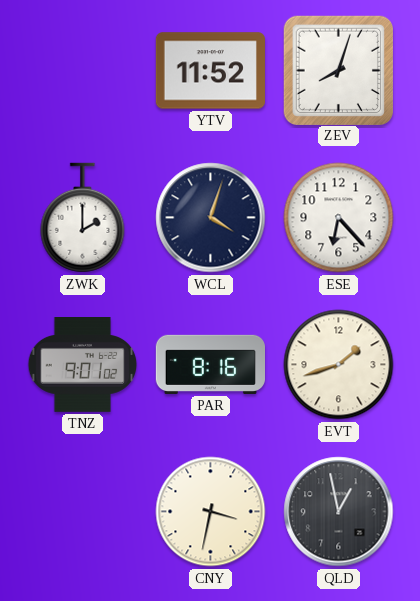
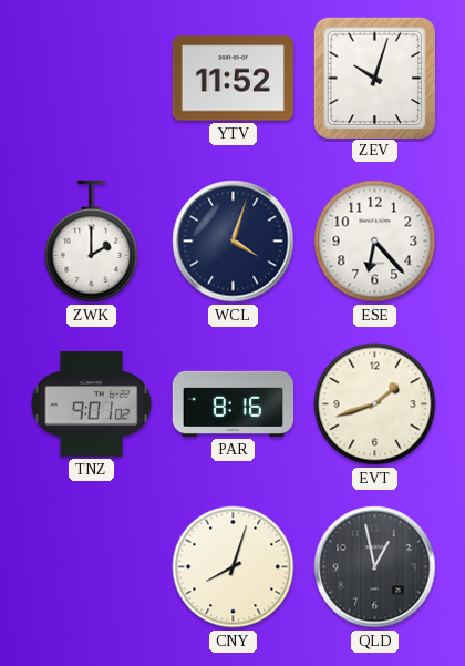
ZEV: 8:03 -> 10:03 (374, 78)
CNY: 3:32 -> 8:03 (234, 567)
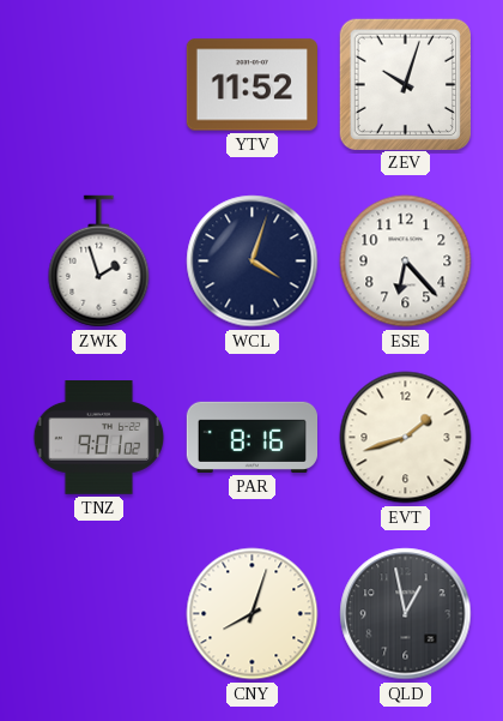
ZWK: 2:00 -> 1:57 (99, 262)
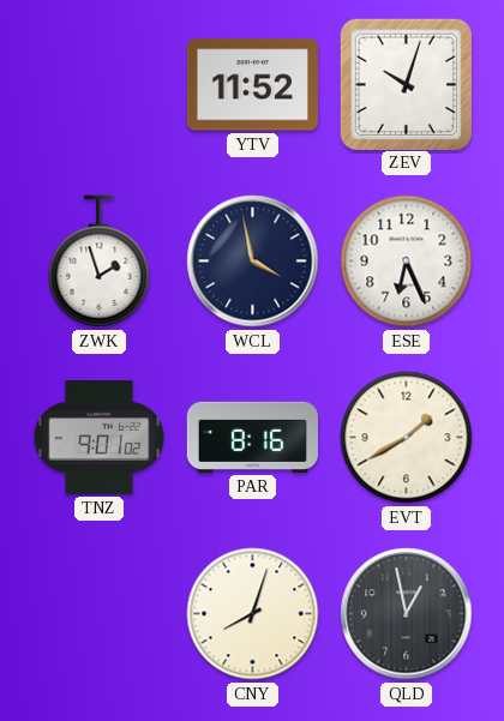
WCL: 4:03 -> 3:58 (253, 262)
ESE: 6:23 -> 6:26 (407, 262)
EVT: 1:42 -> 1:40 (407, 438)
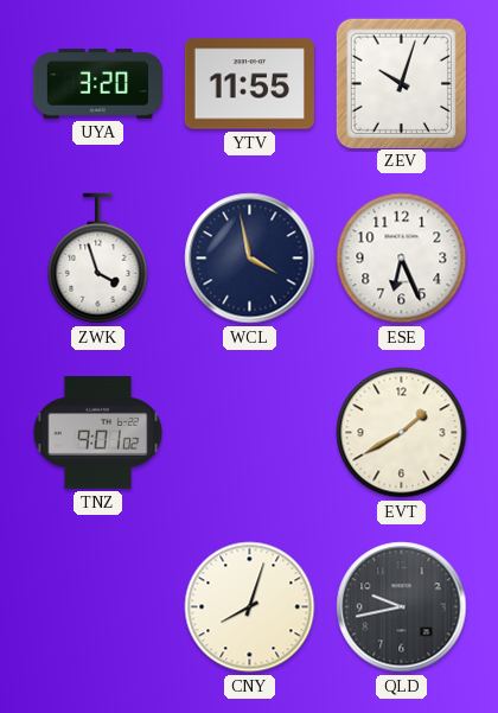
UYA: none -> 3:20 (97, 84)
YTV: 11:52 -> 11:55 (249, 84)
ZWK: 1:57 -> 3:57 (98, 259)
PAR: 8:16 -> none (252, 437)
QLD: 12:58 -> 9:43 (402, 607)
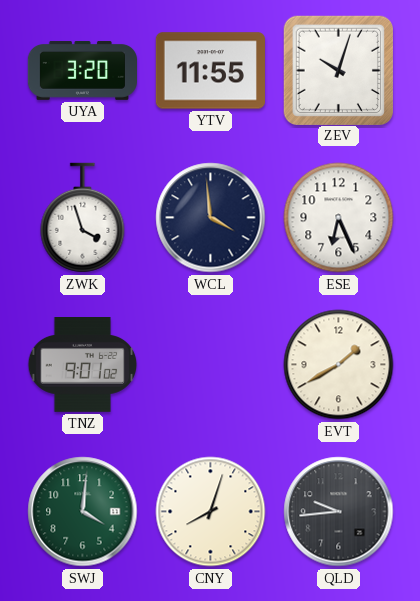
WCL: 3:58 -> 3:59 (211, 218)
SWJ: none -> 4:01 (83, 512)
QLD: 9:43 -> 9:44 (339, 512)
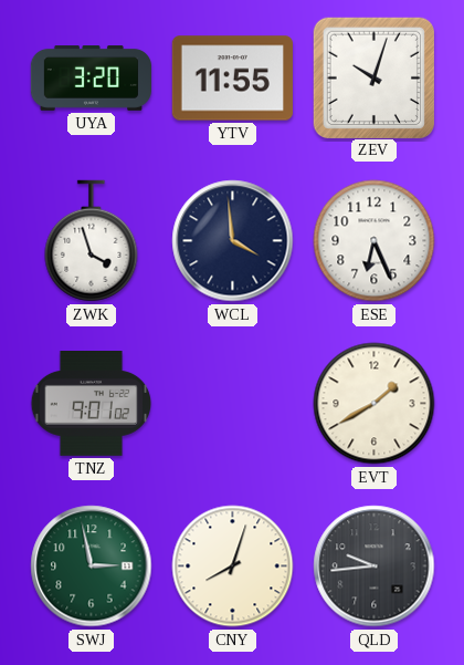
SWJ: 4:01 -> 2:58 (92, 567)
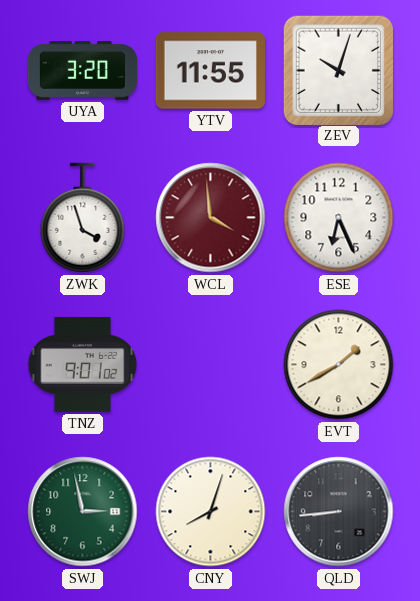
WCL dial: navy -> burgundy (211, 218)
QLD: 9:44 -> 8:44 (339, 512)
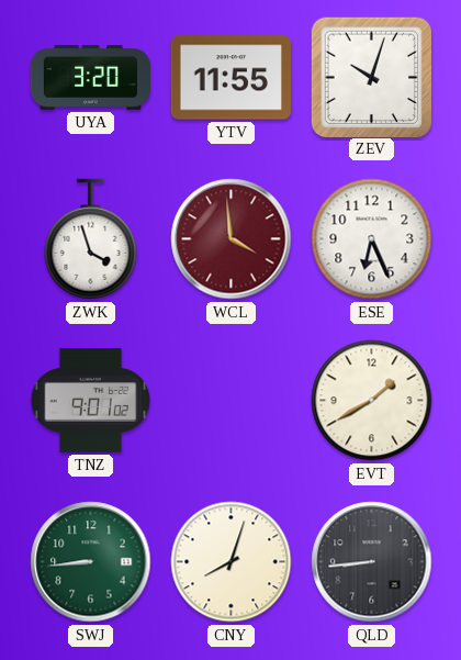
SWJ: 2:58 -> 8:44 (91, 562)
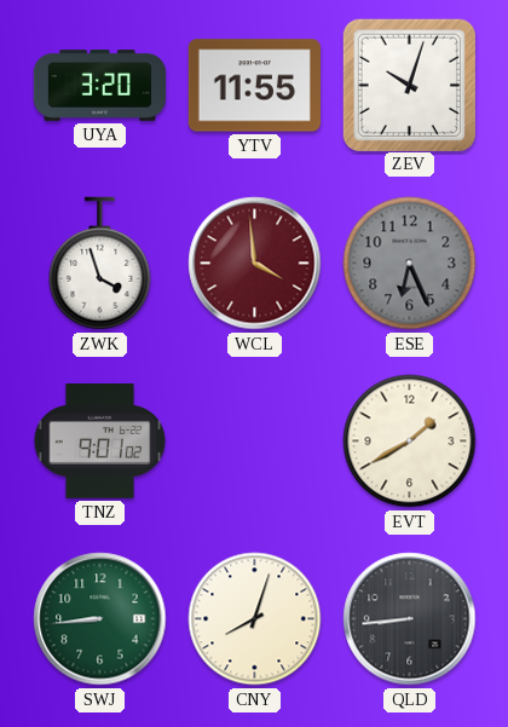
ESE dial: white -> grey (410, 264)
